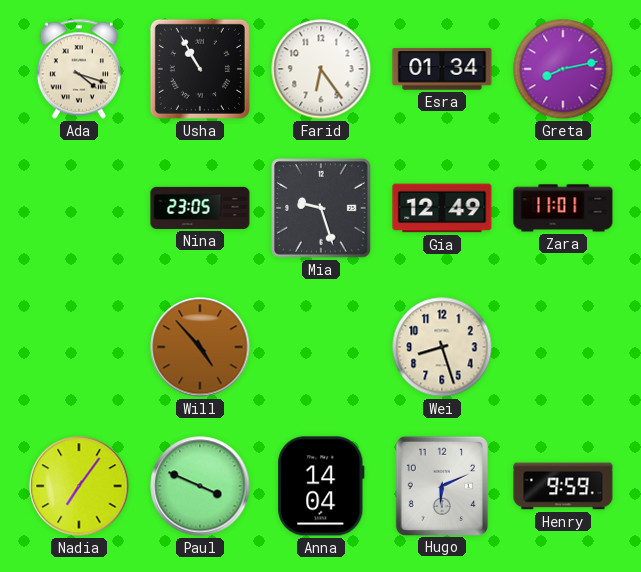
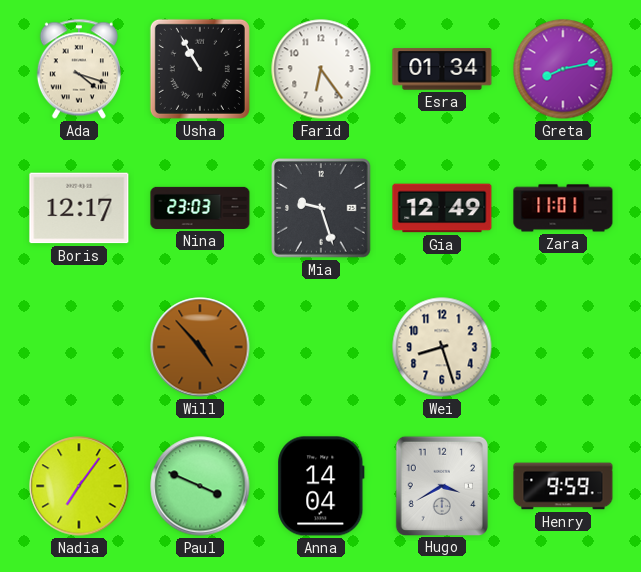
Boris: none -> 12:17 (79, 208)
Nina: 23:05 -> 23:03 (200, 208)
Hugo: 6:11 -> 3:40 (441, 485)
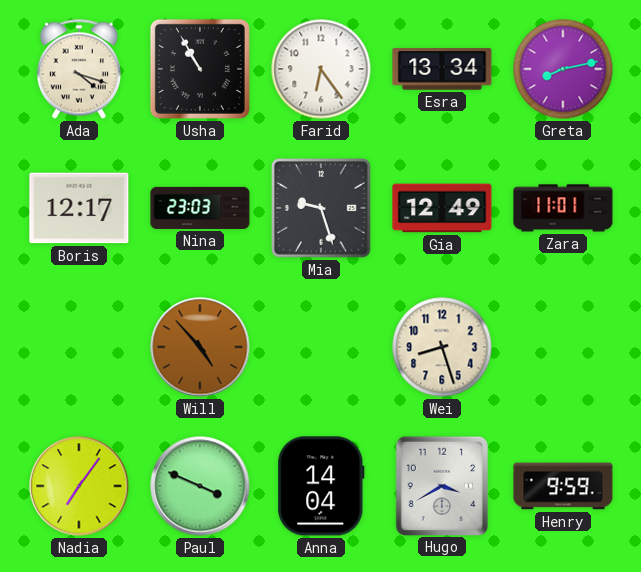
Esra: 01:34 -> 13:34 (442, 69)
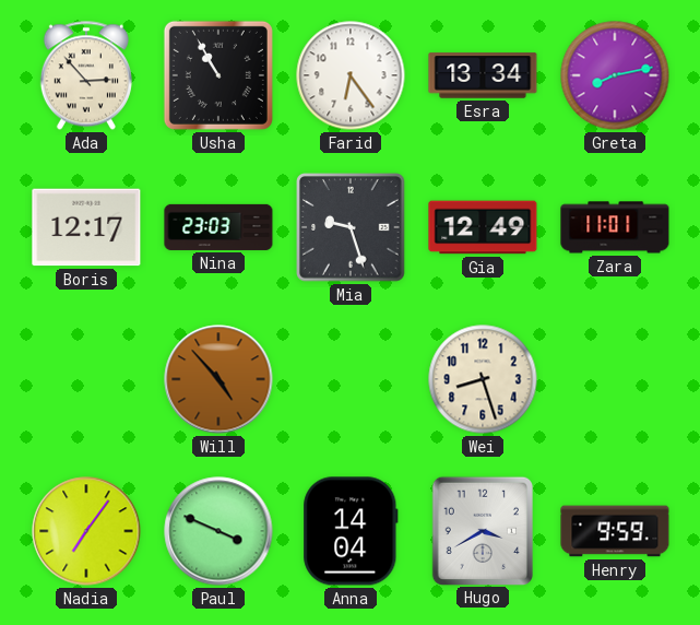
Ada: 4:18 -> 2:53 (86, 75)
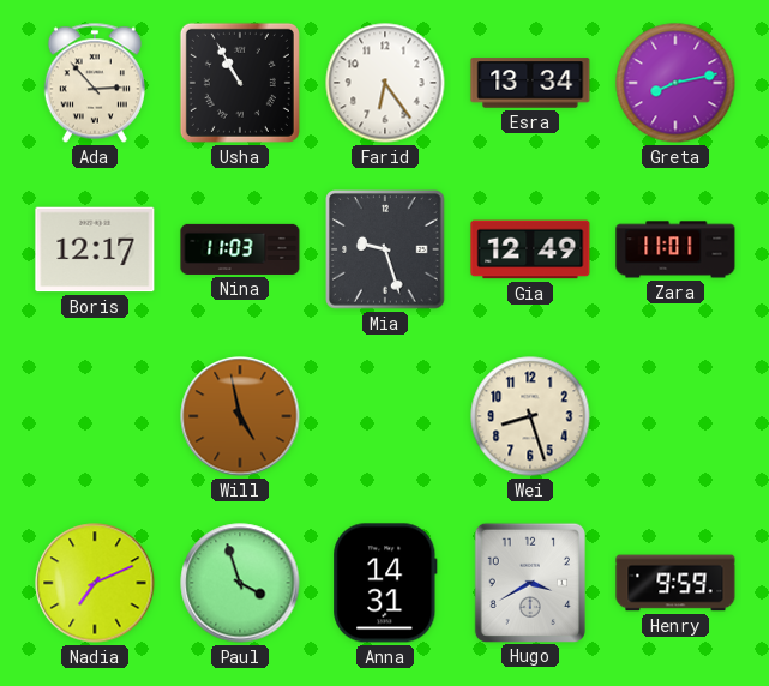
Nina: 23:03 -> 11:03 (240, 249)
Will: 4:53 -> 4:58 (240, 416)
Nadia: 7:06 -> 7:11 (95, 583)
Paul: 3:49 -> 3:57 (240, 583)
Anna: 14:04 -> 14:31 (385, 583)
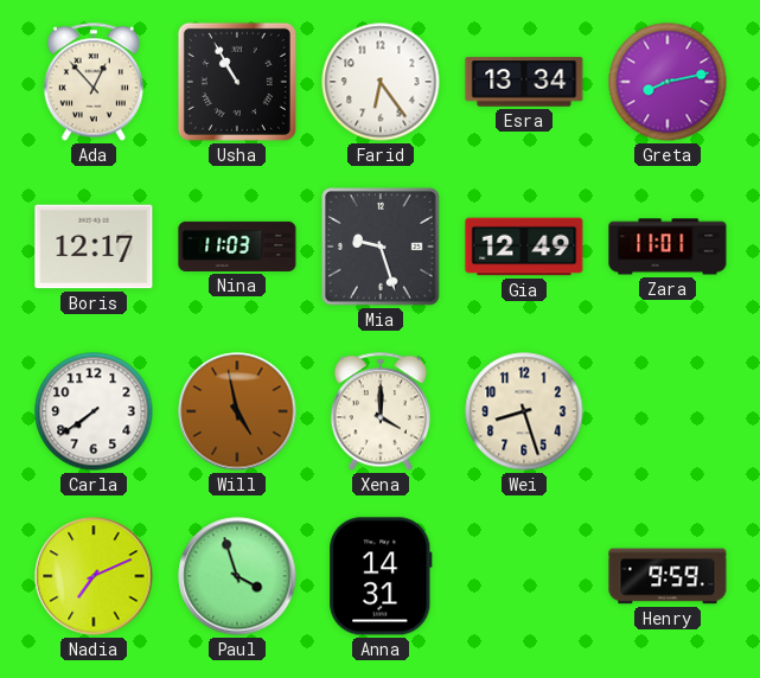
Ada: 2:53 -> 12:53 (94, 82)
Carla: none -> 7:39 (94, 411)
Xena: none -> 4:00 (381, 411)
Hugo: 3:40 -> none (529, 582)
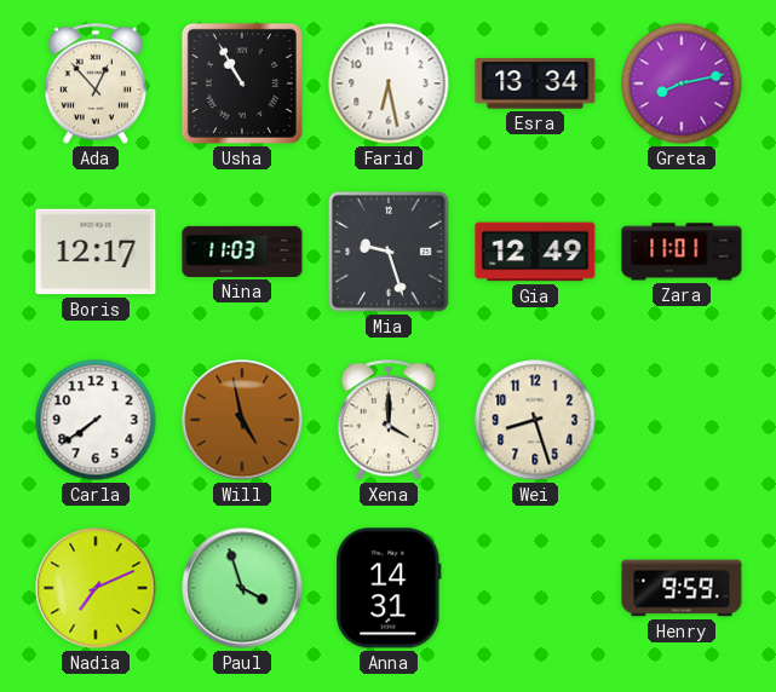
Farid: 6:24 -> 6:28 (389, 83)
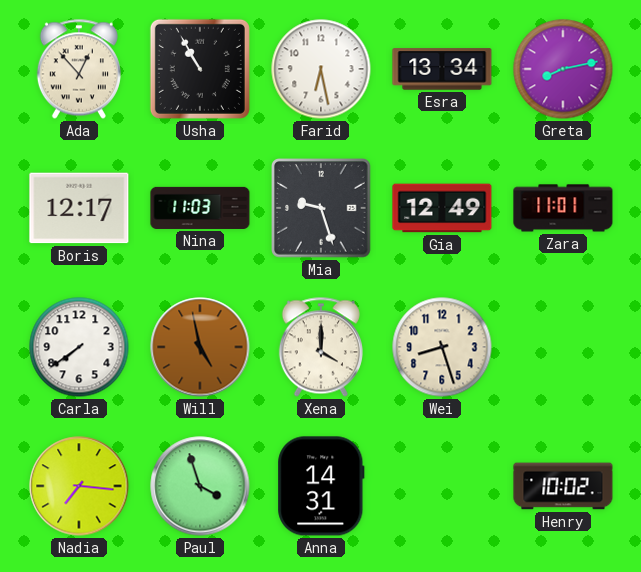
Nadia: 7:11 -> 7:16 (79, 486)
Henry: 9:59 -> 10:02 (563, 486)
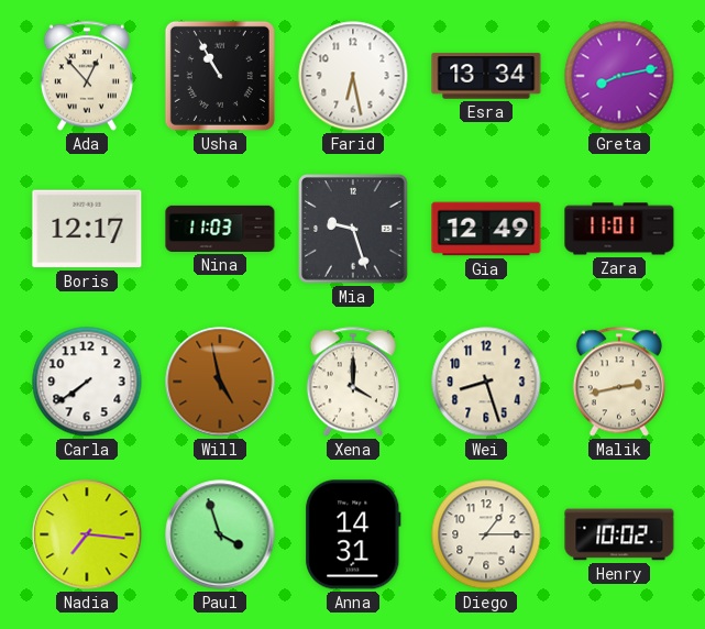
Malik: none -> 2:43 (619, 382)
Diego: none -> 1:15 (486, 534)
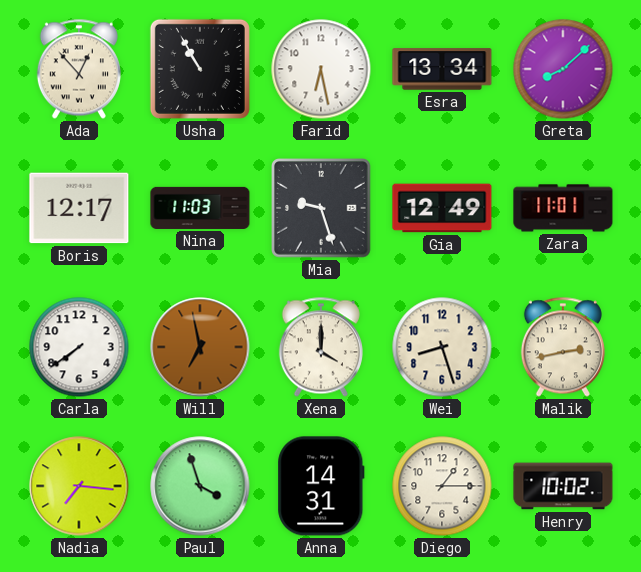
Greta: 8:13 -> 8:08 (563, 69)
Will: 4:58 -> 6:58 (200, 347)
